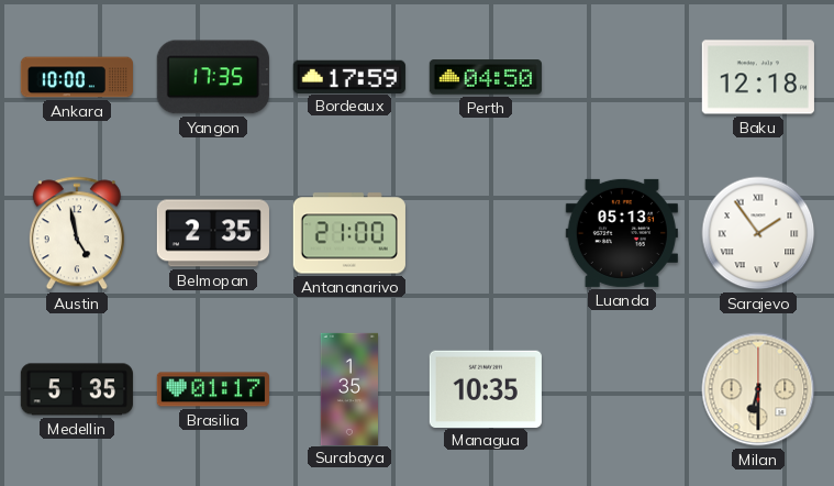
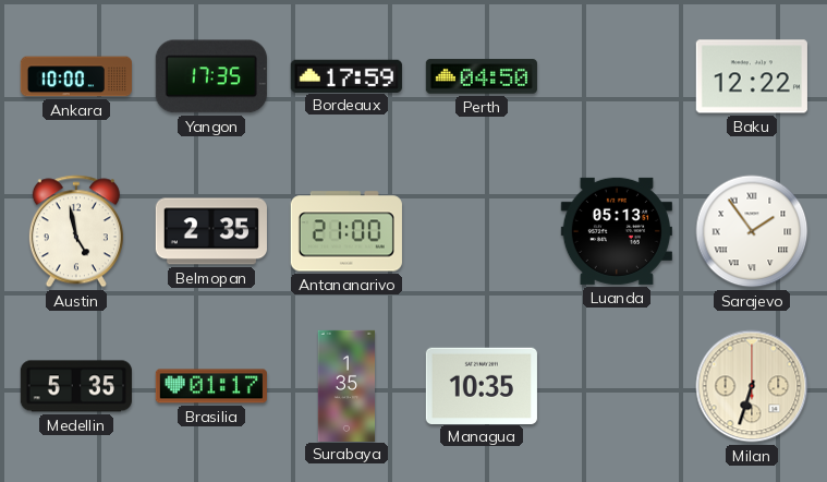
Baku: 12:18 -> 12:22 (752, 76)
Milan: 6:30 -> 6:33 (752, 386)
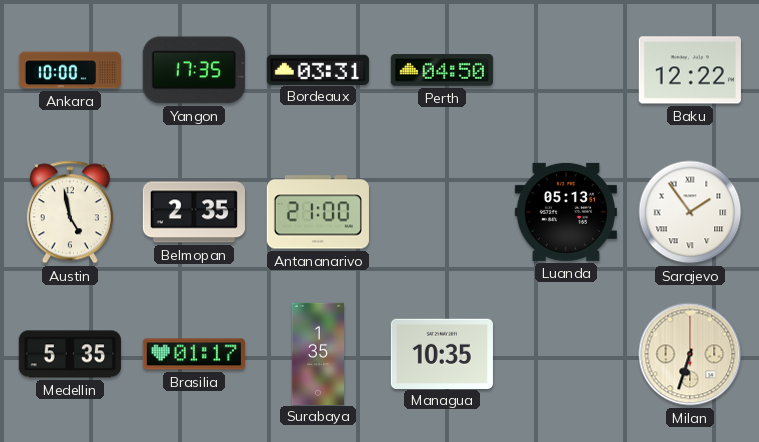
Bordeaux: 17:59 -> 03:31 (318, 69)
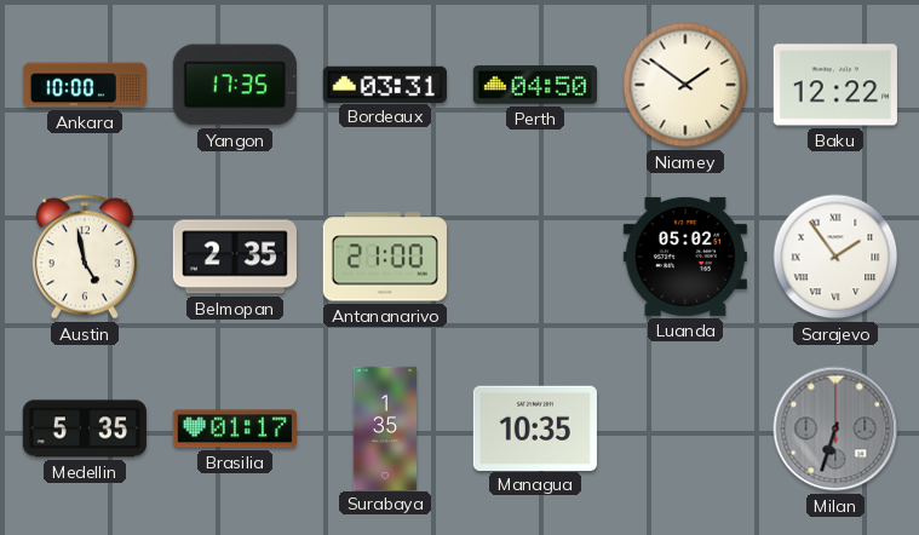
Niamey: none -> 1:51 (685, 85)
Luanda: 05:13 -> 05:02 (685, 257)
Milan dial: cream -> grey (835, 428)
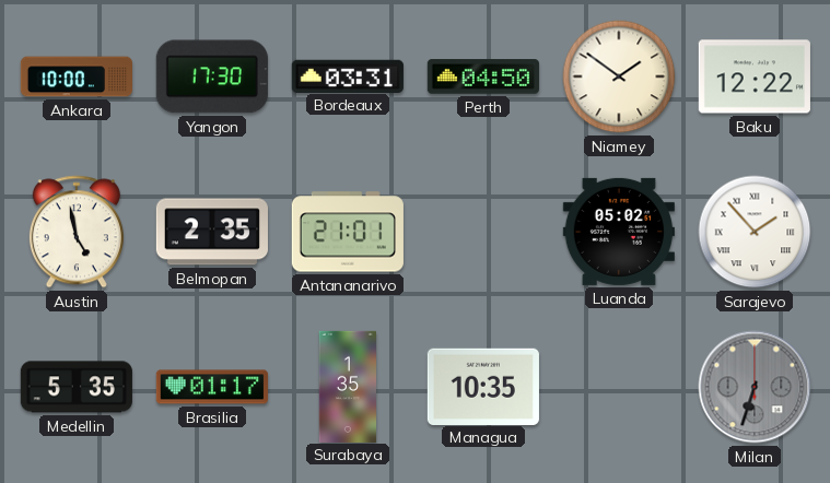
Yangon: 17:35 -> 17:30 (212, 76)
Antananarivo: 21:00 -> 21:01 (348, 232)
Sarajevo: 1:54 -> 1:53 (755, 232)
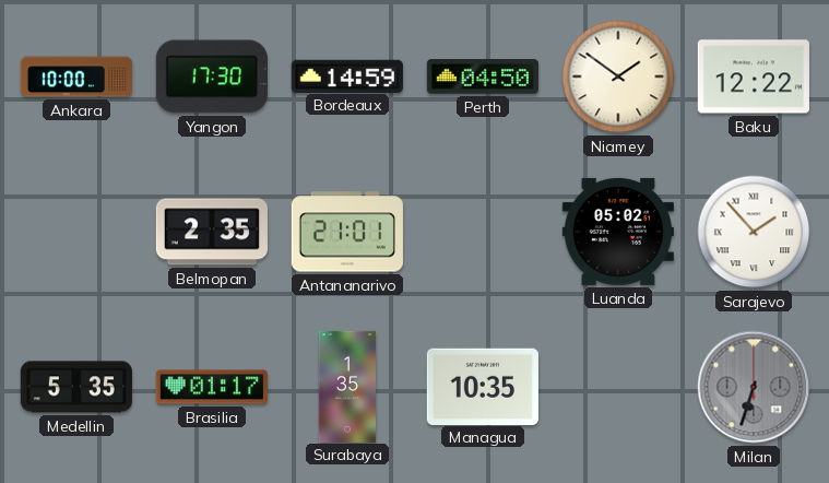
Bordeaux: 03:31 -> 14:59 (347, 75)
Austin: 4:58 -> none (77, 232)
